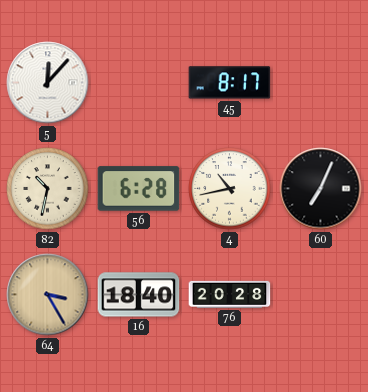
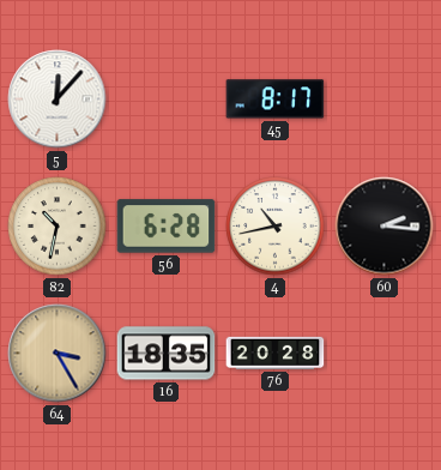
60: 7:04 -> 2:16 (385, 227)
16: 18:40 -> 18:35 (167, 354)
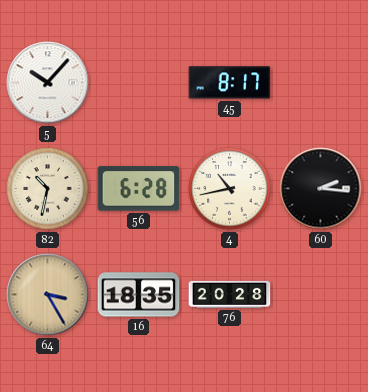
5: 12:07 -> 10:07 (48, 83)
